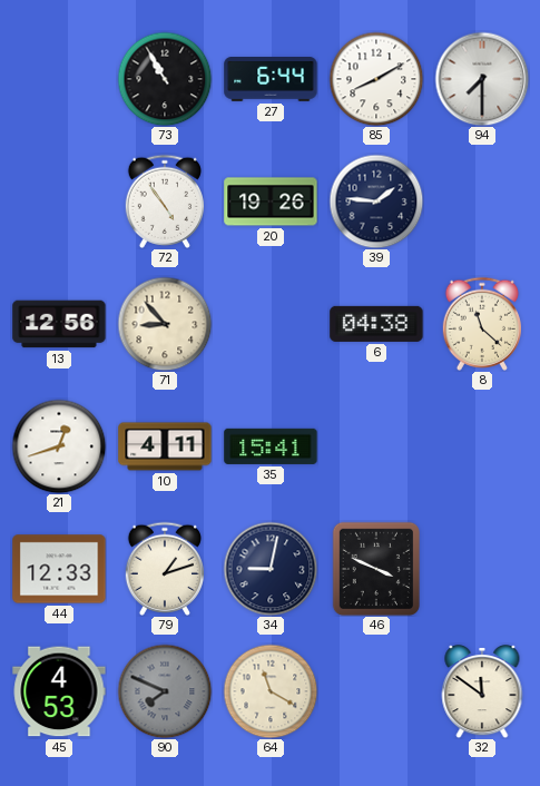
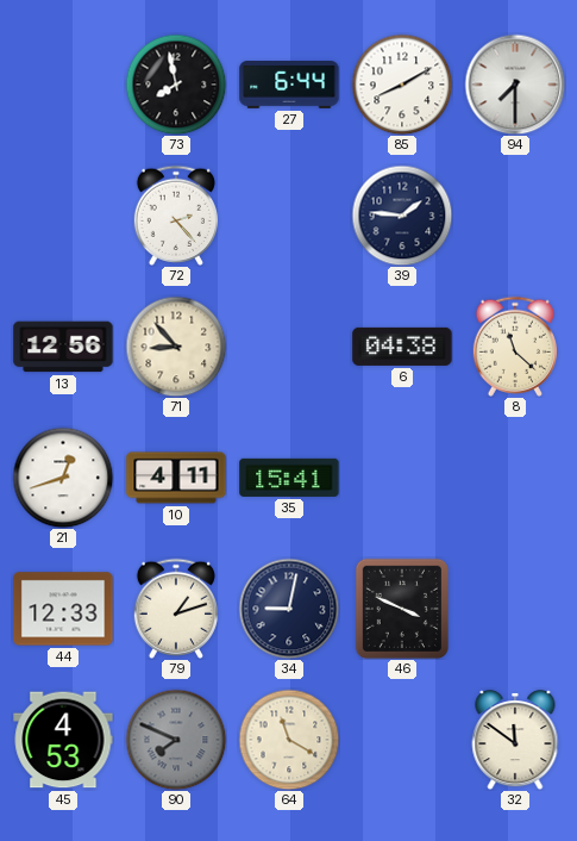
73: 10:55 -> 7:58 (176, 85)
72: 4:54 -> 2:23 (175, 216)
20: 19:26 -> none (271, 202)
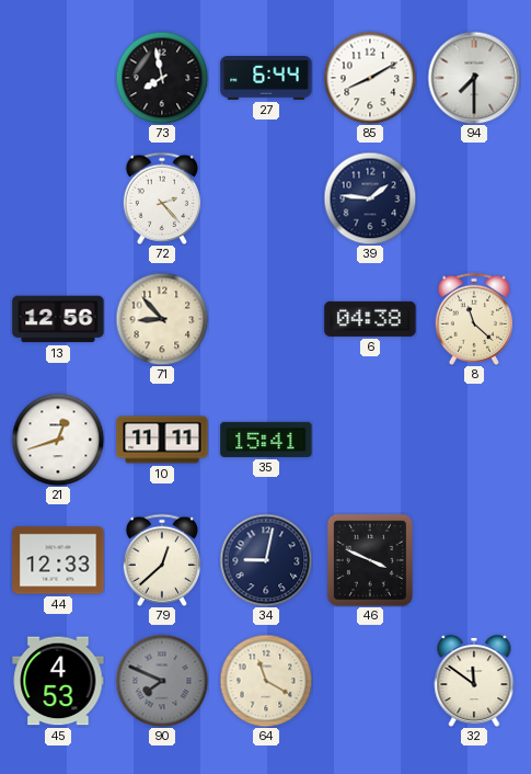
10: 4:11 -> 11:11 (162, 440)
79: 1:12 -> 12:38 (161, 560)
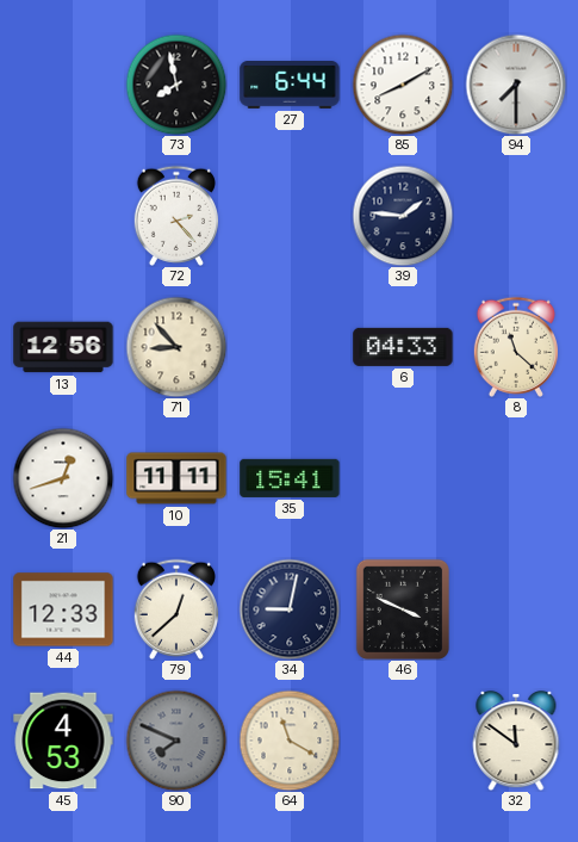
6: 04:38 -> 04:33 (403, 347)
